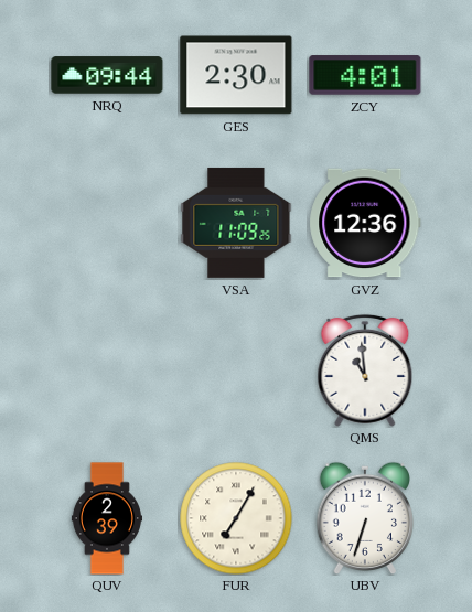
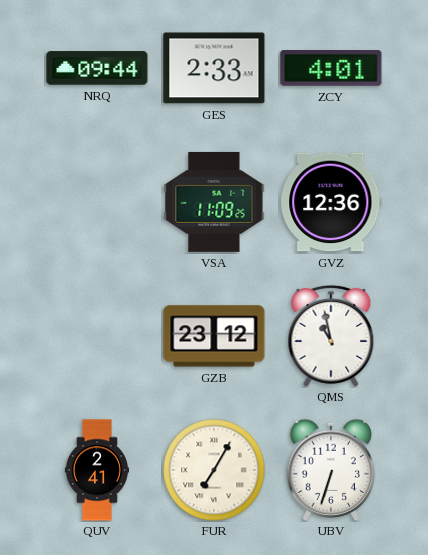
GES: 2:30 -> 2:33 (214, 68)
GZB: none -> 23:12 (214, 336)
QMS: 10:59 -> 10:58 (331, 336)
QUV: 2:39 -> 2:41 (97, 470)
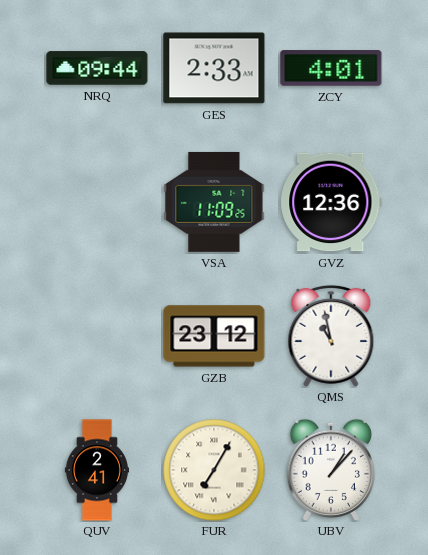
UBV: 6:33 -> 1:07 (330, 470)
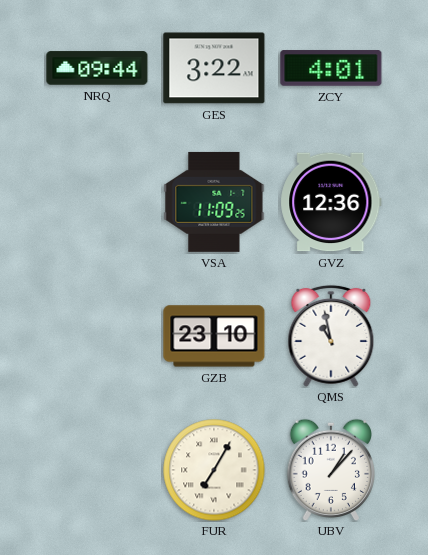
GES: 2:33 -> 3:22 (214, 68)
GZB: 23:12 -> 23:10 (214, 336)
QUV: 2:41 -> none (97, 470)
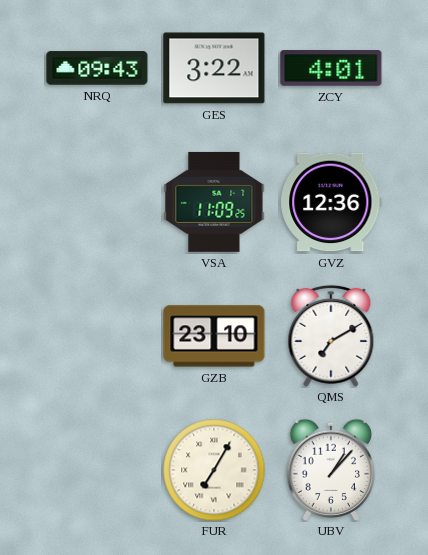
NRQ: 09:44 -> 09:43 (97, 68)
QMS: 10:58 -> 7:10 (331, 336)
